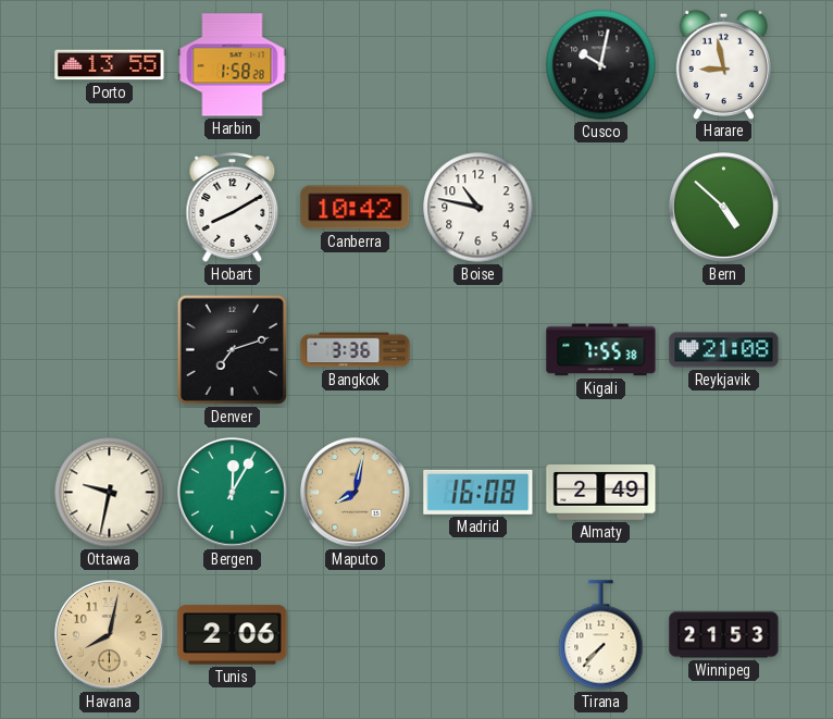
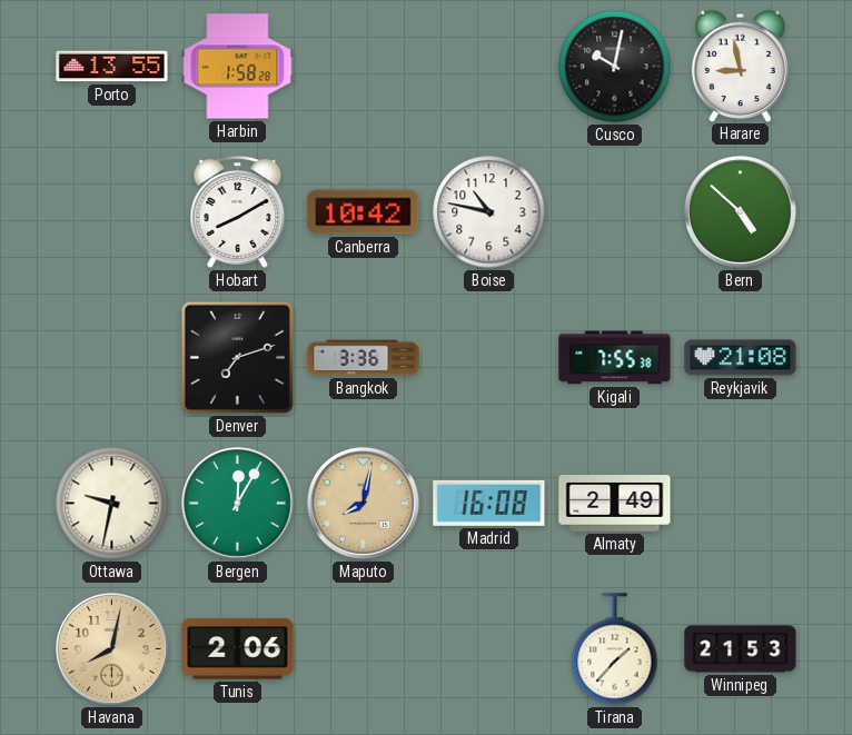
Tirana: 7:37 -> 1:37 (615, 649)
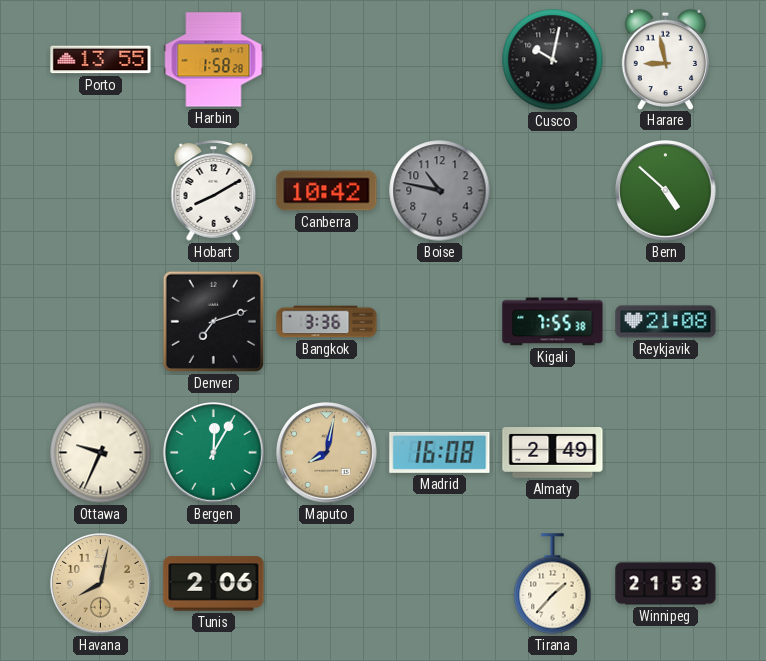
Boise dial: white -> grey (440, 191)
Ottawa: 9:32 -> 9:34 (101, 453)
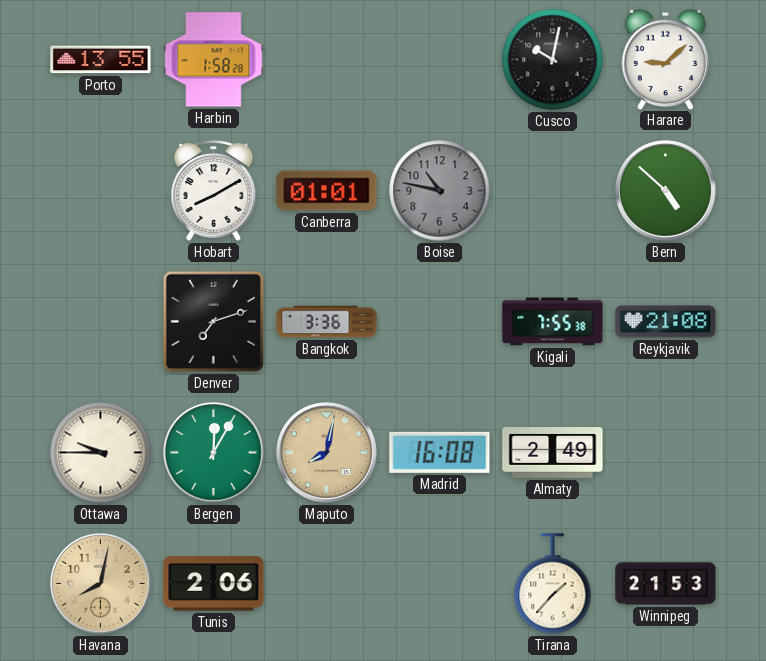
Harare: 8:58 -> 9:08 (665, 59)
Canberra: 10:42 -> 01:01 (327, 191)
Ottawa: 9:34 -> 9:45 (101, 453)
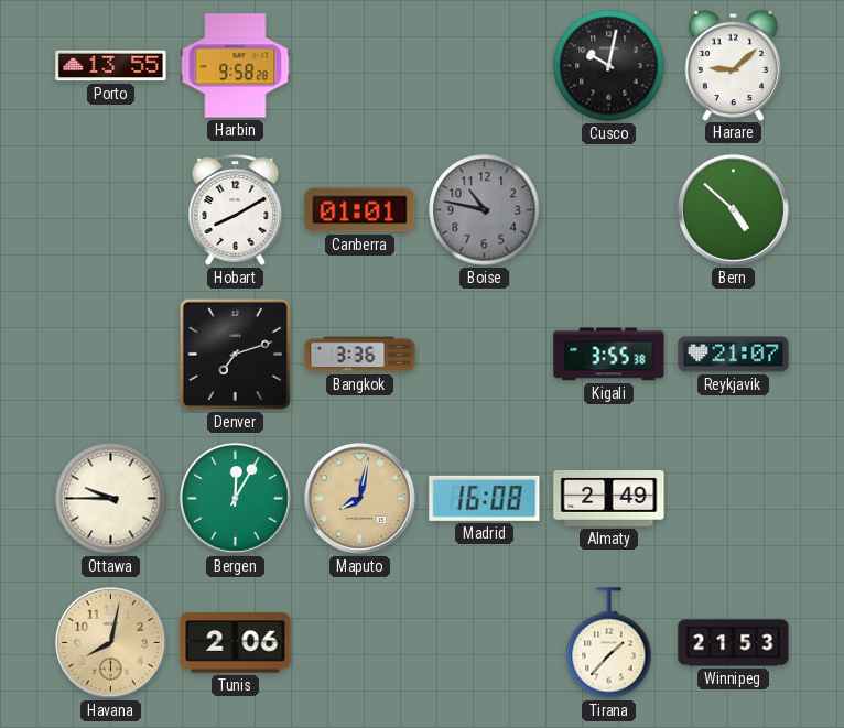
Harbin: 1:58 -> 9:58 (236, 66)
Kigali: 7:55 -> 3:55 (609, 355)
Reykjavik: 21:08 -> 21:07 (734, 355)
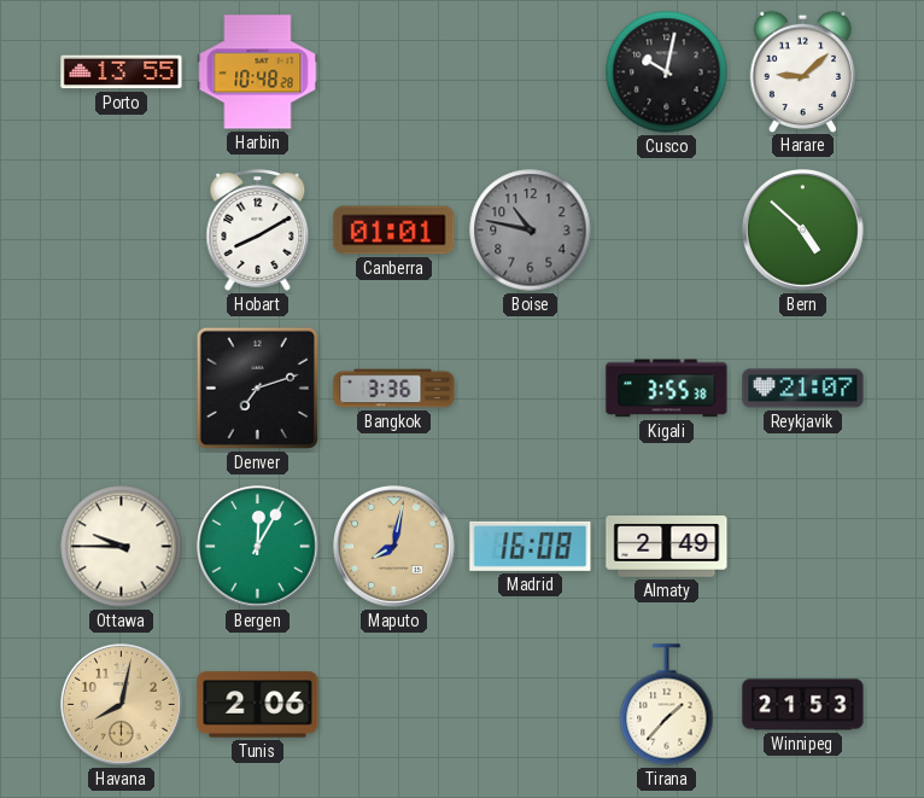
Harbin: 9:58 -> 10:48 (258, 72)
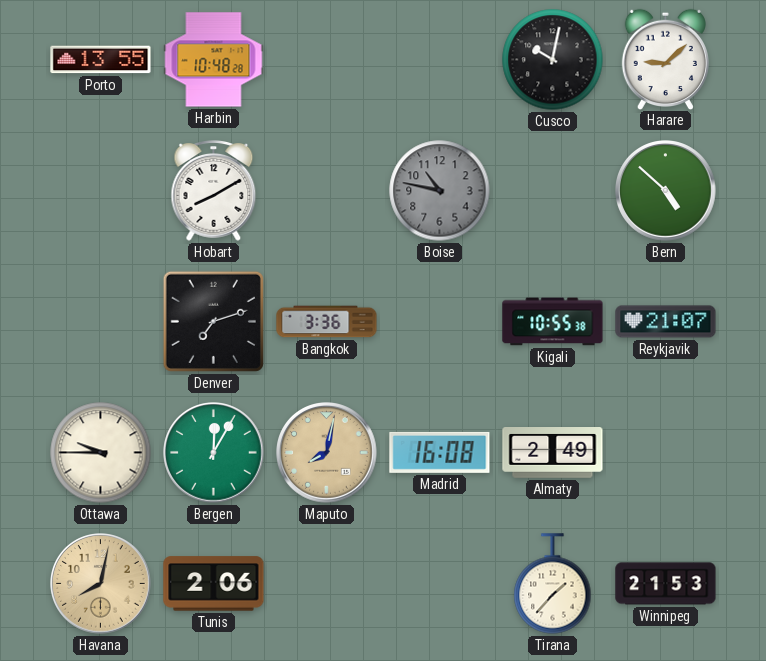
Canberra: 01:01 -> none (394, 231)
Kigali: 3:55 -> 10:55 (553, 322)
